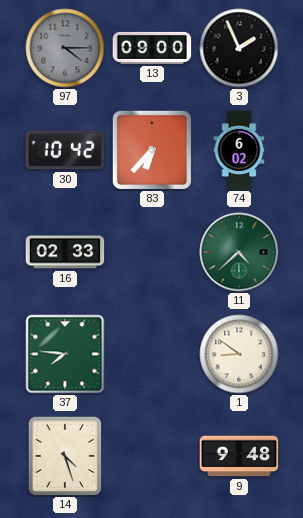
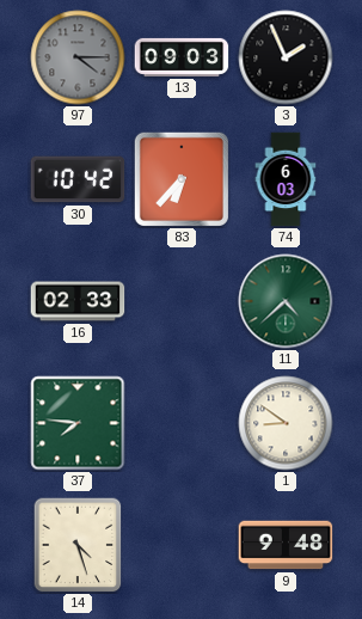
13: 09:00 -> 09:03 (182, 57)
74: 6:02 -> 6:03 (286, 179)
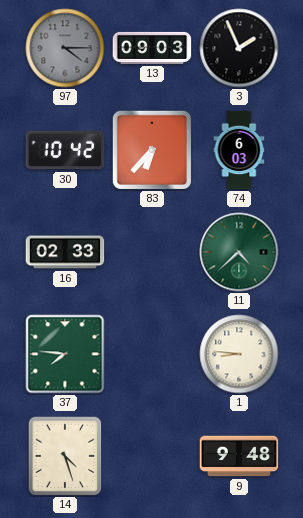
1: 8:51 -> 8:46 (239, 354)
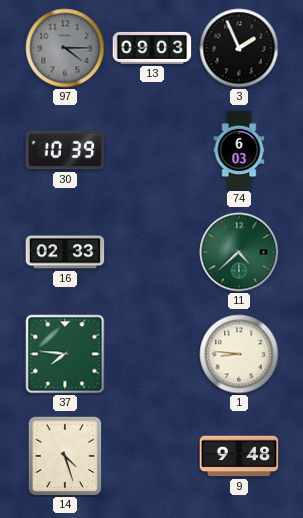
30: 10:42 -> 10:39 (65, 150)
83: 6:37 -> none (152, 150)
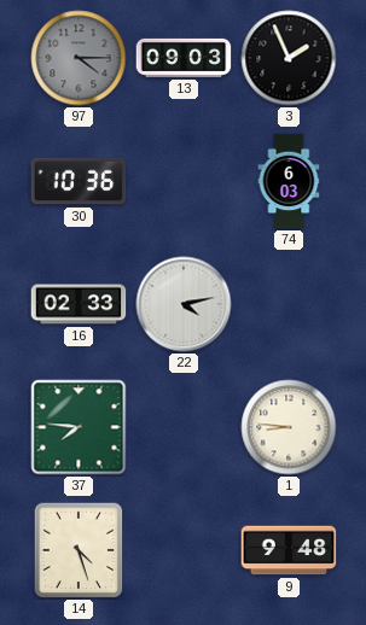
30: 10:39 -> 10:36 (79, 181)
22: none -> 4:13 (184, 304)
11: 4:38 -> none (239, 252)
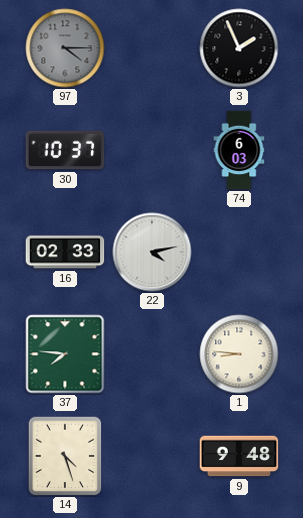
13: 09:03 -> none (184, 58)
30: 10:36 -> 10:37 (65, 150)
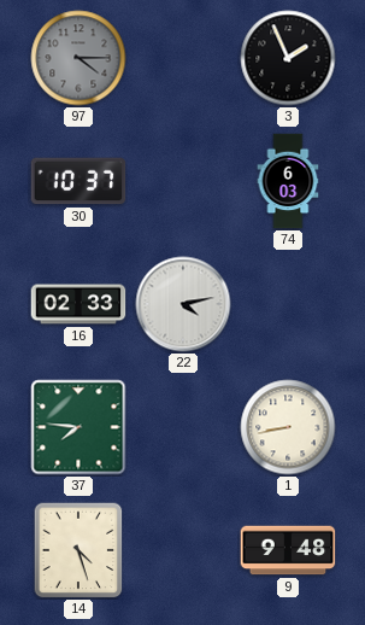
1: 8:46 -> 8:43 (288, 427)
